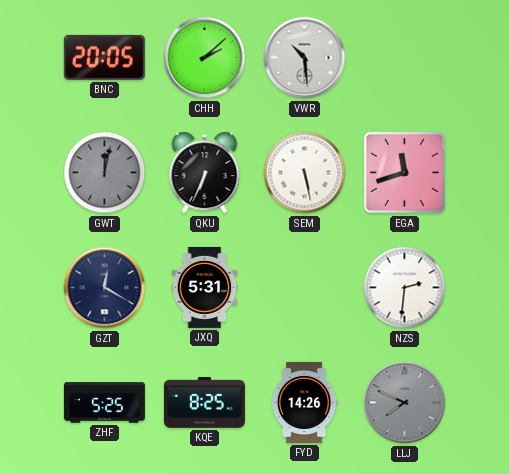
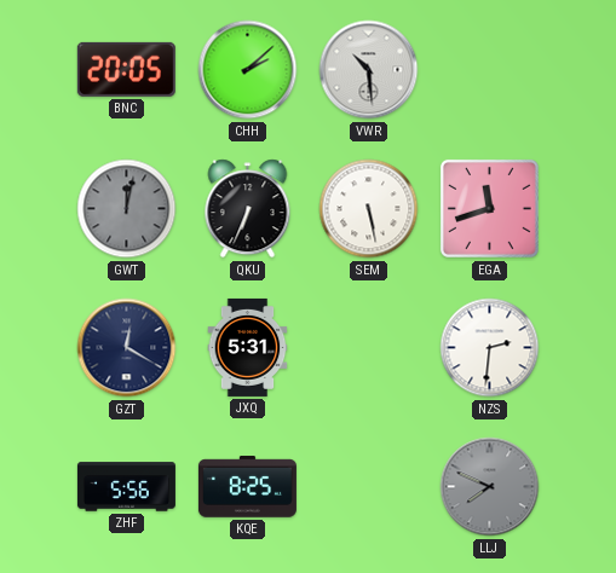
ZHF: 5:25 -> 5:56 (126, 487)
FYD: 14:26 -> none (304, 402)
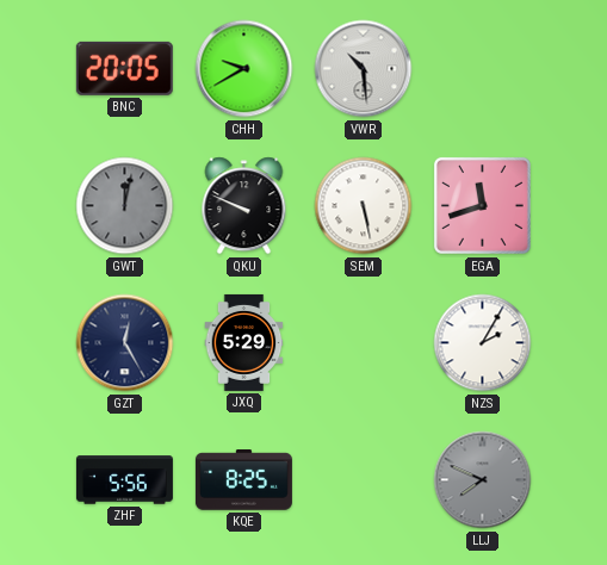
CHH: 2:08 -> 9:40 (244, 69)
QKU: 6:34 -> 9:49 (244, 206)
GZT: 12:20 -> 12:25 (125, 343)
JXQ: 5:31 -> 5:29 (244, 342)
NZS: 2:31 -> 2:05 (483, 343)
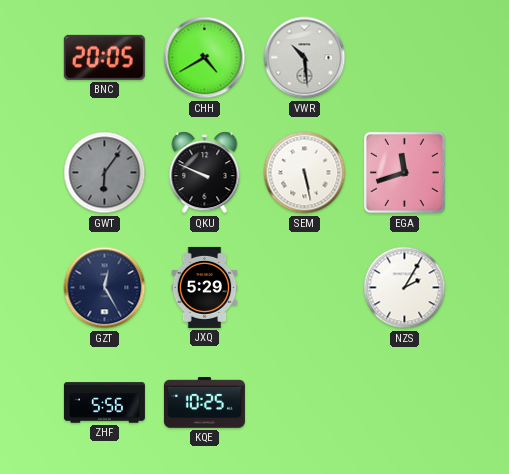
CHH: 9:40 -> 4:40 (205, 58)
GWT: 12:02 -> 6:06 (105, 173)
KQE: 8:25 -> 10:25 (204, 403)
LLJ: 7:49 -> none (483, 480)
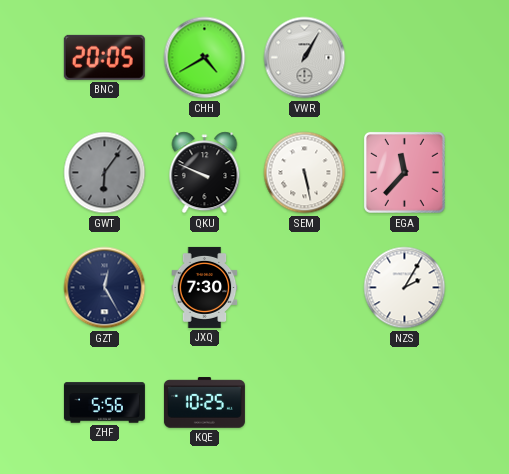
VWR: 10:29 -> 1:05 (305, 58)
EGA: 11:42 -> 11:37 (404, 172)
JXQ: 5:29 -> 7:30 (205, 287)
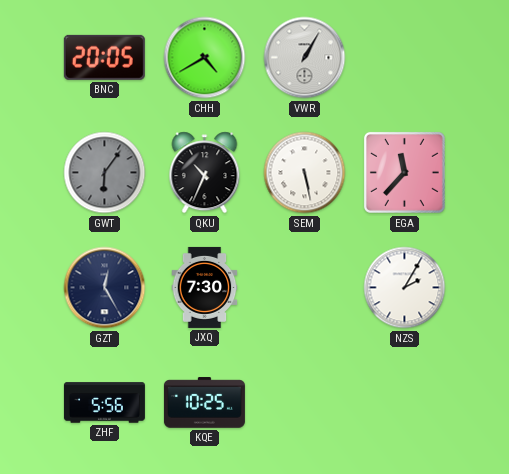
QKU: 9:49 -> 10:34 (205, 173)
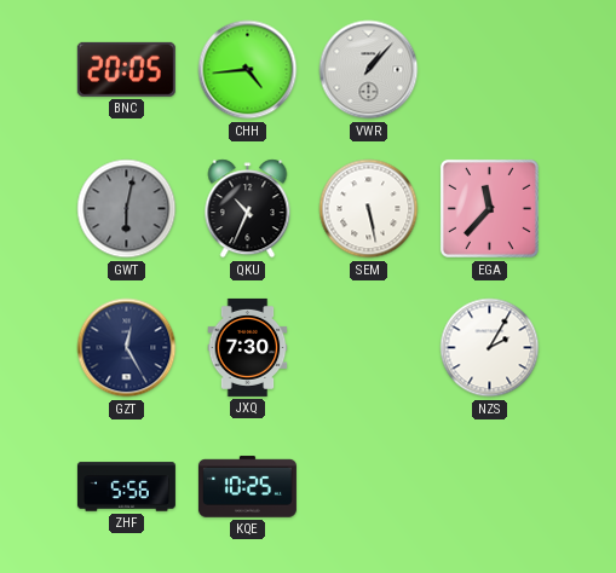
CHH: 4:40 -> 4:44 (248, 70)
VWR: 1:05 -> 1:07 (369, 70)
GWT: 6:06 -> 6:02 (127, 209)
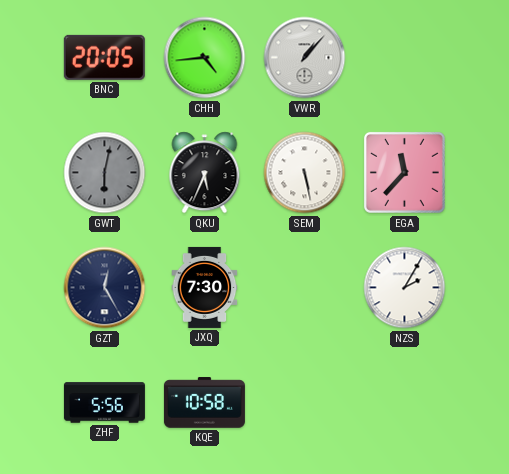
QKU: 10:34 -> 5:34 (205, 173)
KQE: 10:25 -> 10:58 (204, 403)
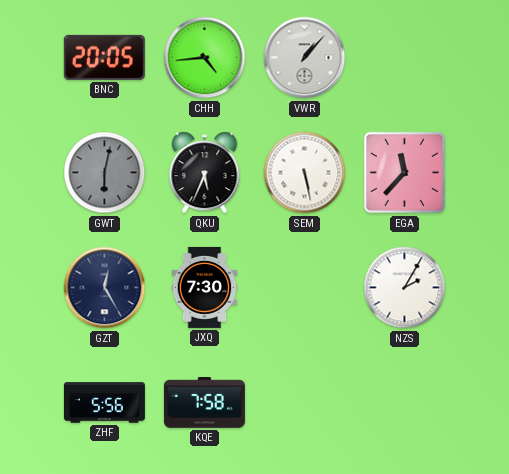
KQE: 10:58 -> 7:58 (204, 403)
